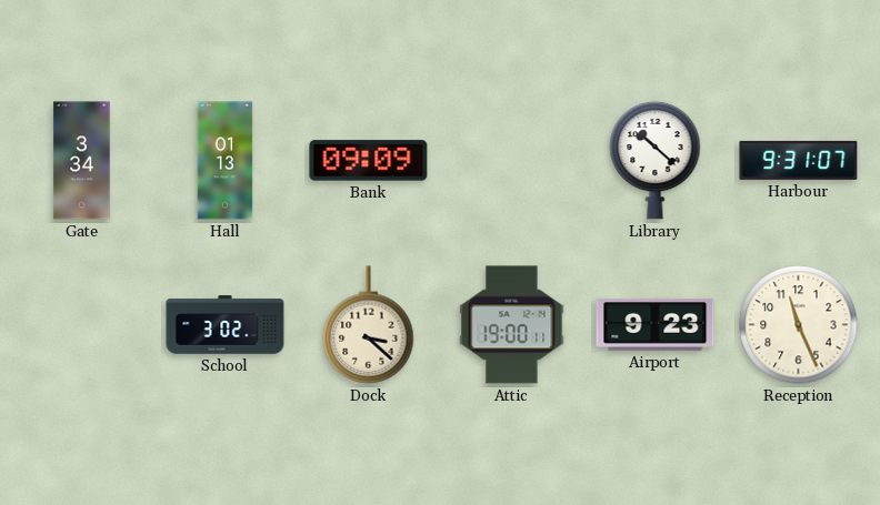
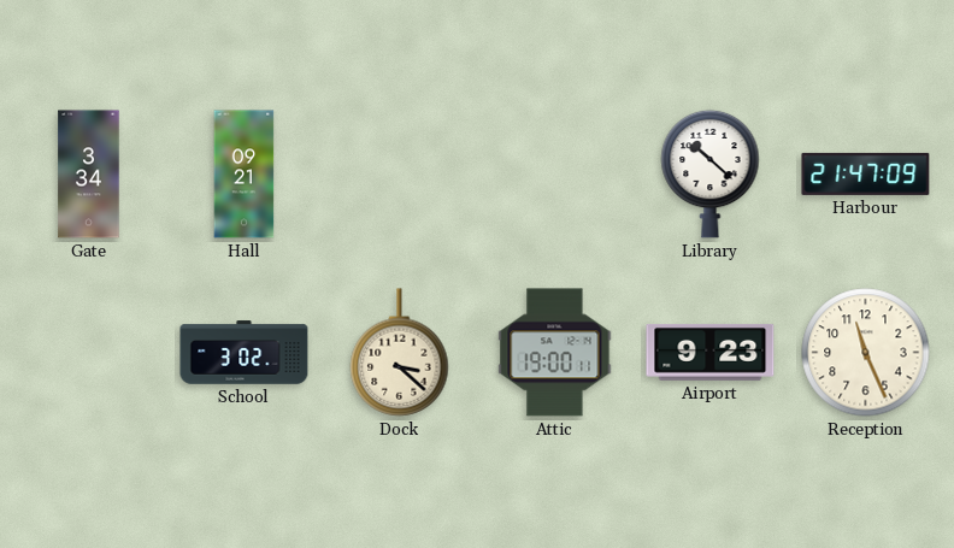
Hall: 01:13 -> 09:21 (245, 175)
Bank: 09:09 -> none (369, 161)
Harbour: 9:31 -> 21:47 (866, 173)
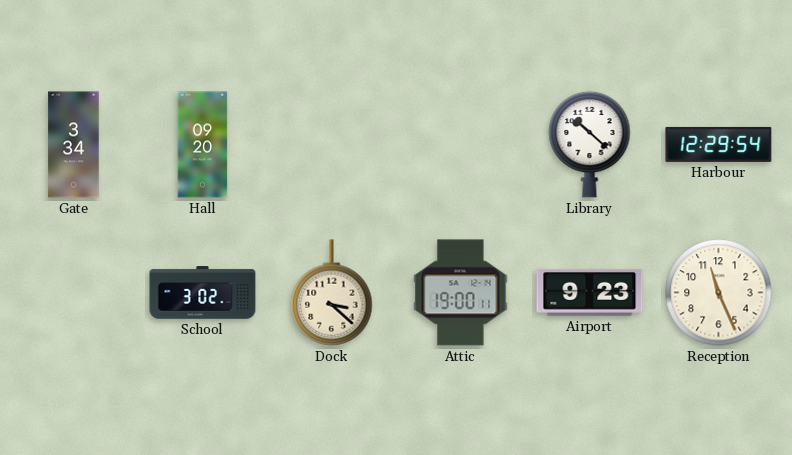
Hall: 09:21 -> 09:20 (203, 145)
Harbour: 21:47 -> 12:29 (719, 144)
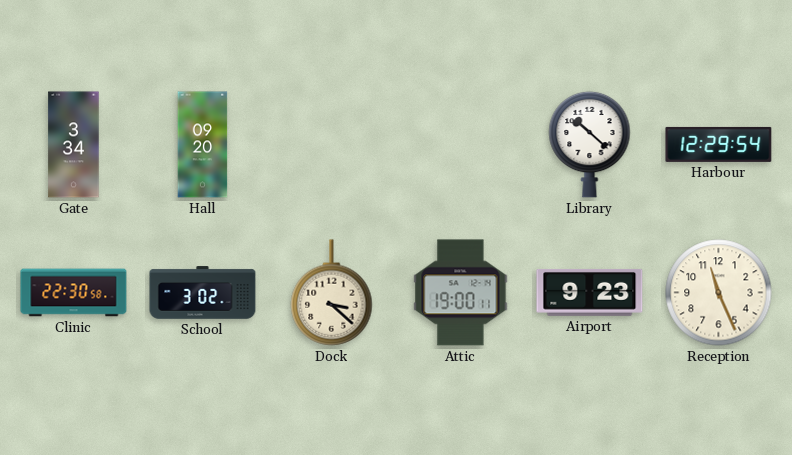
Clinic: none -> 22:30 (74, 293)
